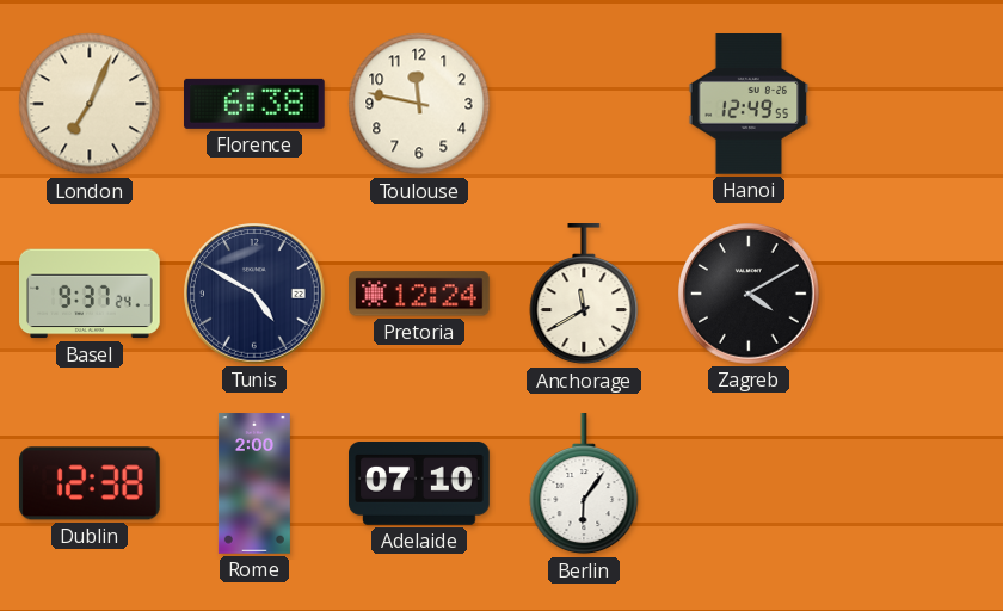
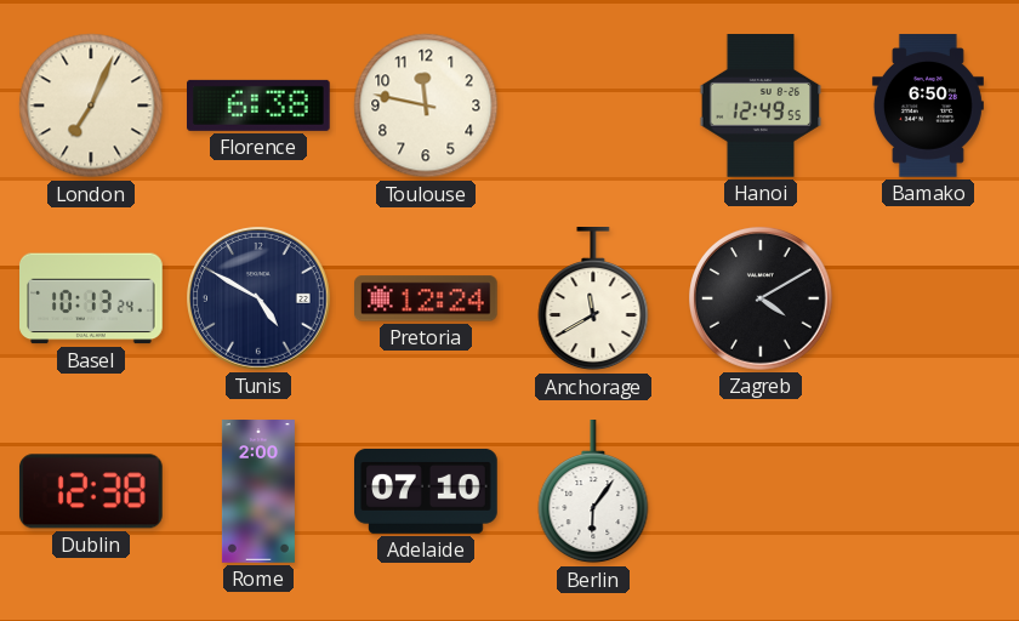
Bamako: none -> 6:50 (928, 106)
Basel: 9:37 -> 10:13 (92, 298)
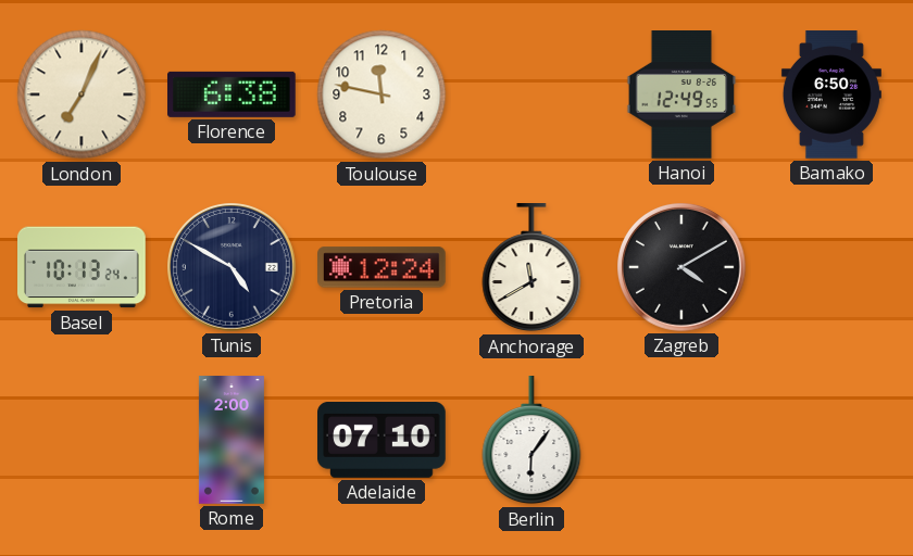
Dublin: 12:38 -> none (91, 491)
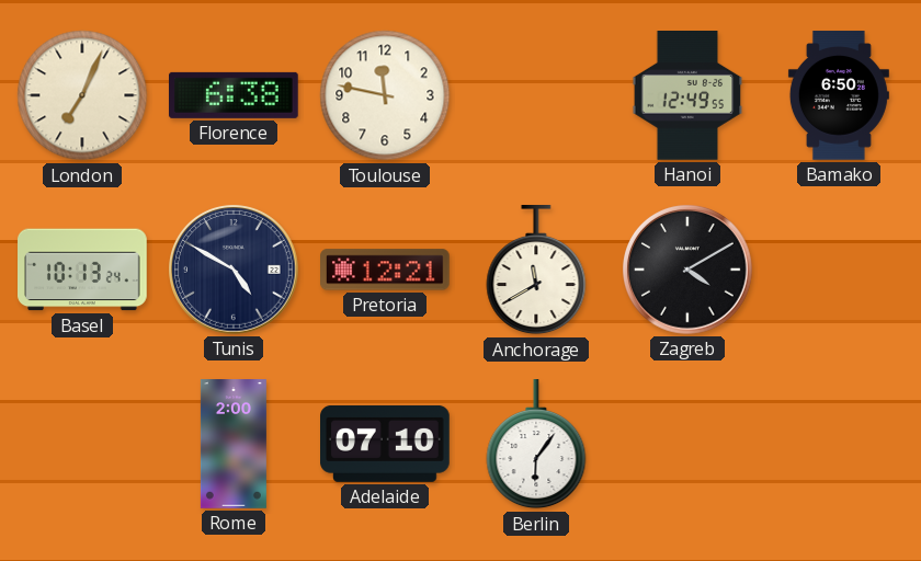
Pretoria: 12:24 -> 12:21 (386, 270)
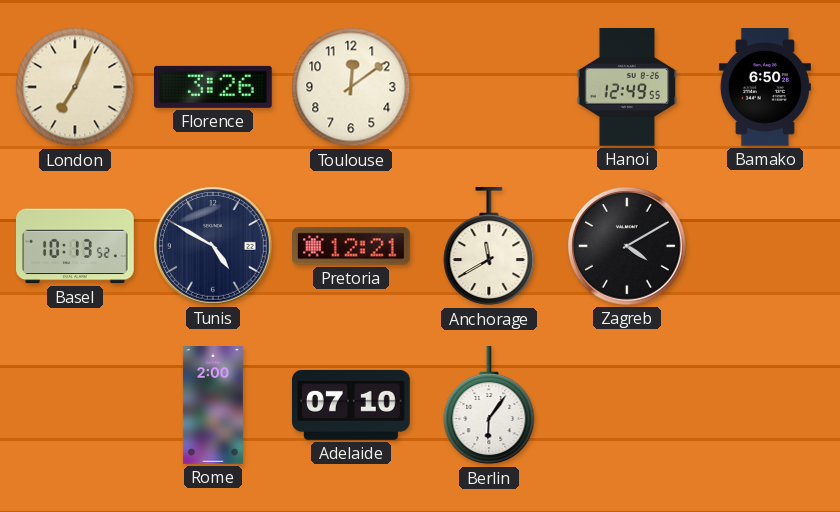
Florence: 6:38 -> 3:26 (214, 87)
Toulouse: 11:47 -> 12:09 (351, 87)
Basel: 10:13:24 -> 10:13:52 (76, 246)
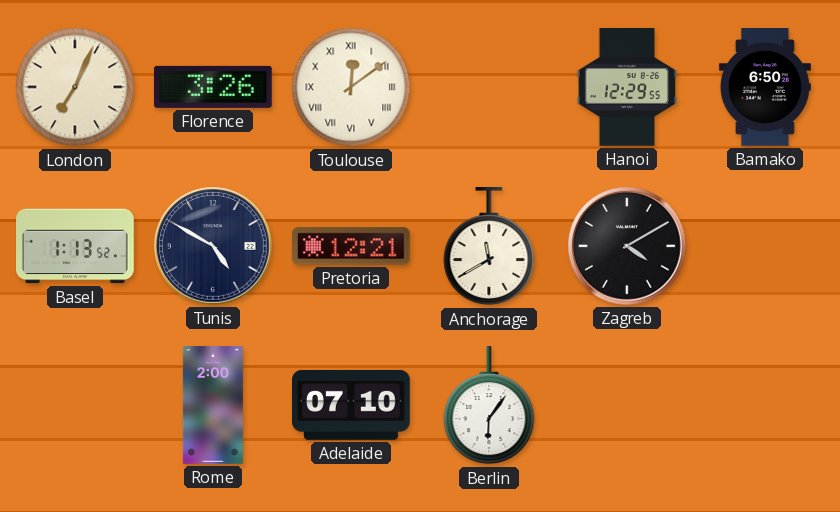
Toulouse numerals: Arabic -> Roman (351, 87)
Hanoi: 12:49 -> 12:29 (627, 88)
Basel: 10:13 -> 1:13 (76, 246)
